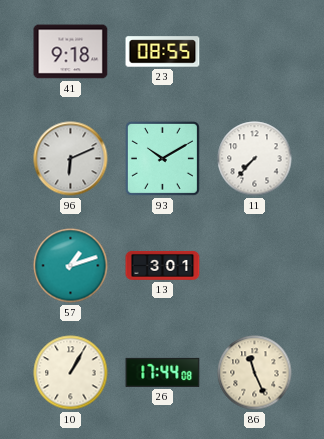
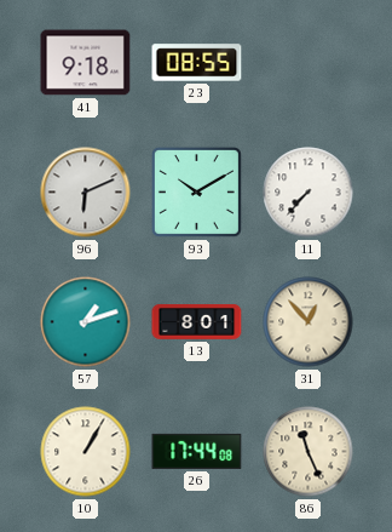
13: 3:01 -> 8:01 (197, 321)
31: none -> 12:53 (309, 322)
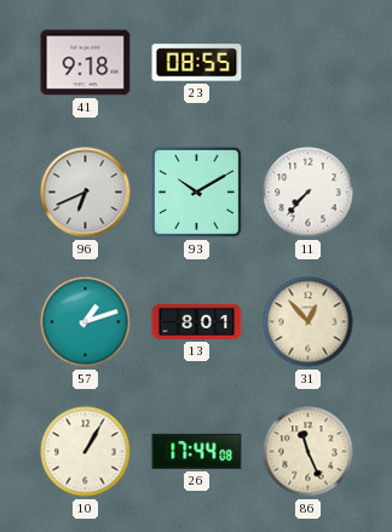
96: 6:11 -> 6:41 (86, 193)
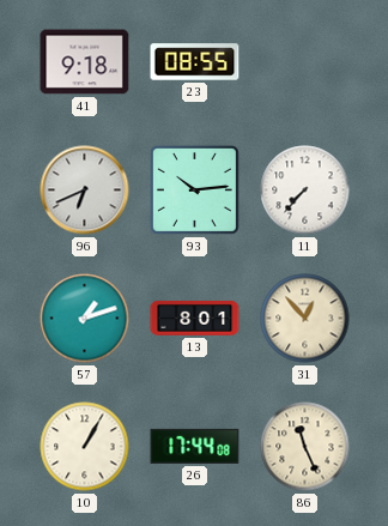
93: 10:10 -> 10:14 (194, 189)
